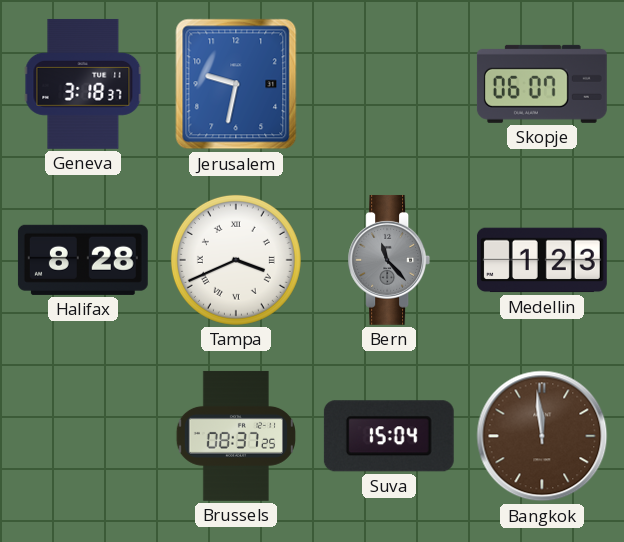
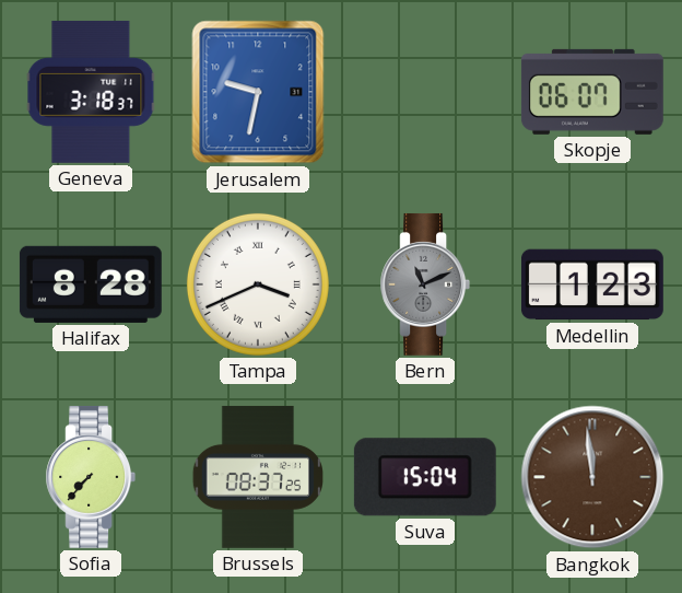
Bern: 11:23 -> 11:11 (425, 284)
Sofia: none -> 7:37 (91, 477)
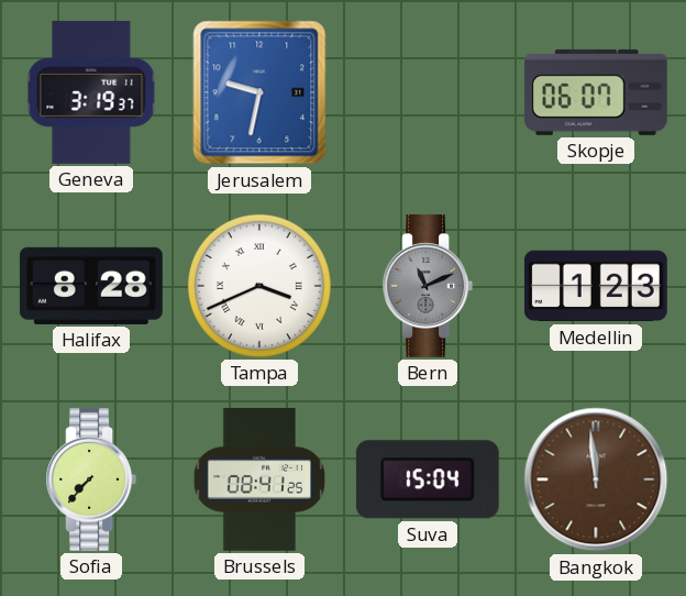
Geneva: 3:18 -> 3:19 (91, 92)
Brussels: 08:37 -> 08:41 (258, 479)
